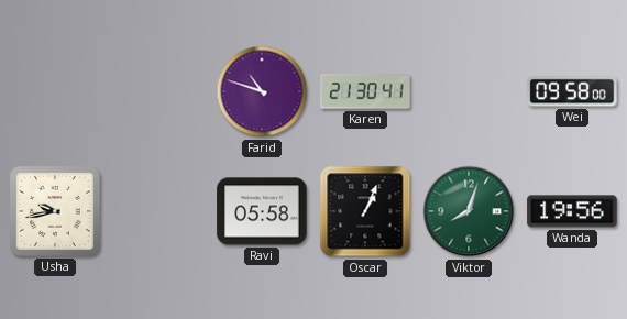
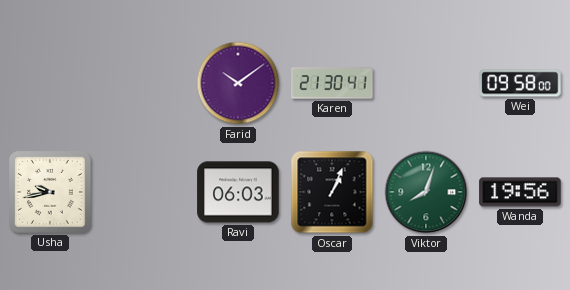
Farid: 10:48 -> 10:09 (238, 83)
Ravi: 05:58 -> 06:03 (238, 192)
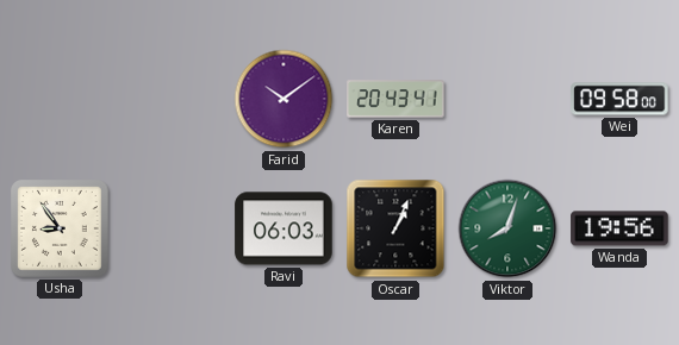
Karen: 21:30 -> 20:43 (395, 99)
Usha: 9:43 -> 8:54 (61, 230)
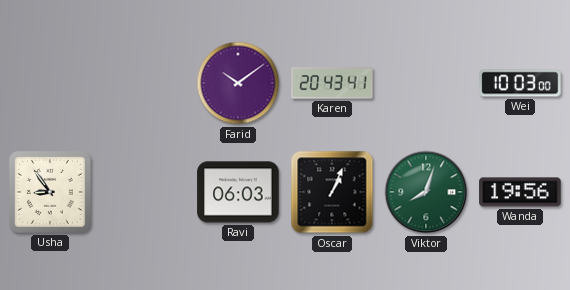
Wei: 09:58 -> 10:03 (520, 83)
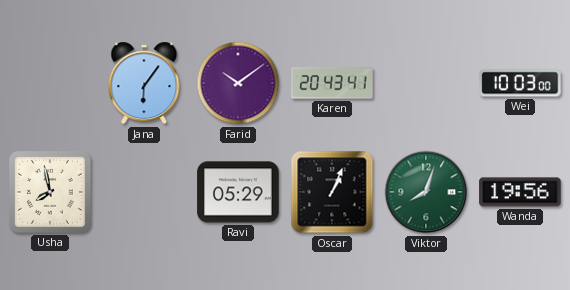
Jana: none -> 6:06 (144, 83)
Usha: 8:54 -> 7:58 (51, 193)
Ravi: 06:03 -> 05:29 (238, 192)
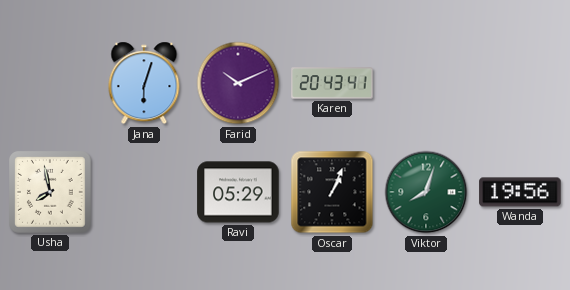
Jana: 6:06 -> 6:03 (144, 83)
Farid: 10:09 -> 10:11 (238, 83)
Wei: 10:03 -> none (520, 83)
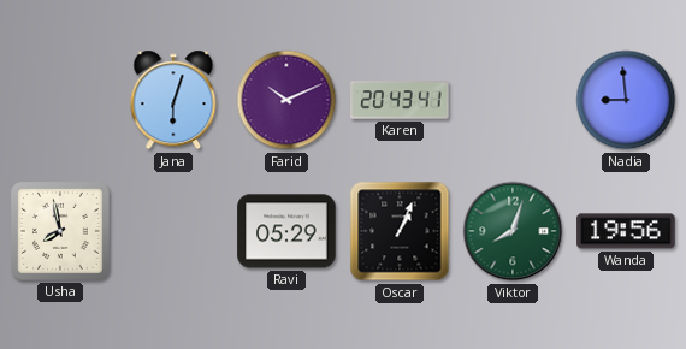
Nadia: none -> 8:59 (626, 100)
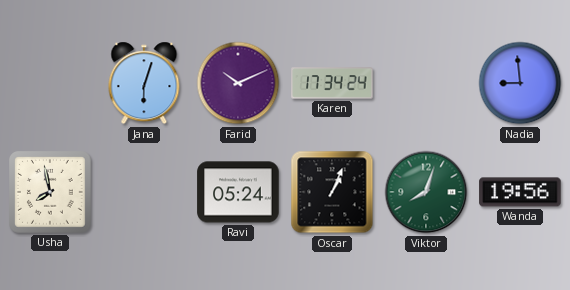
Karen: 20:43 -> 17:34 (332, 83)
Ravi: 05:29 -> 05:24 (238, 192)
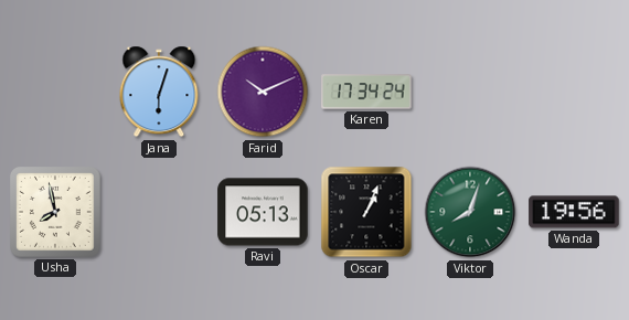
Nadia: 8:59 -> none (520, 83)
Ravi: 05:24 -> 05:13 (263, 212)
